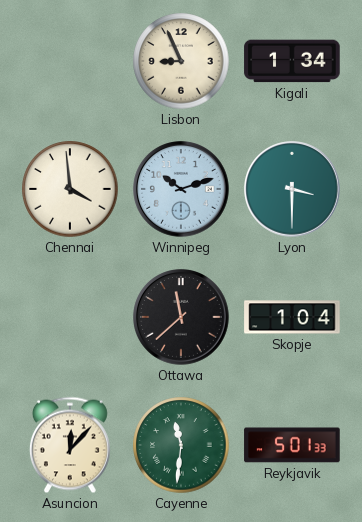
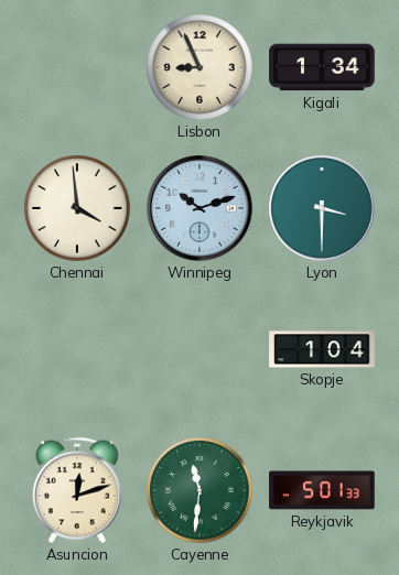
Ottawa: 11:38 -> none (181, 317)
Asuncion: 12:07 -> 12:12 (77, 490)
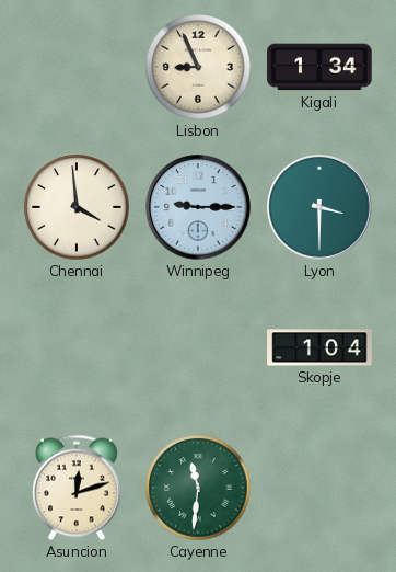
Winnipeg: 10:12 -> 9:15 (198, 207)
Reykjavik: 5:01 -> none (322, 490)
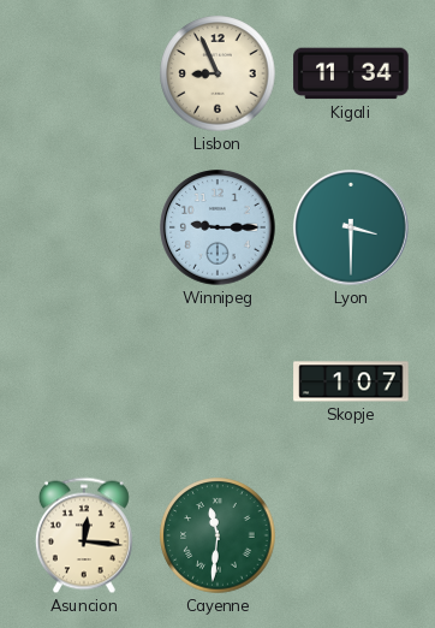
Kigali: 1:34 -> 11:34 (351, 73)
Chennai: 3:59 -> none (77, 207)
Skopje: 1:04 -> 1:07 (351, 381)
Asuncion: 12:12 -> 12:16 (84, 535)
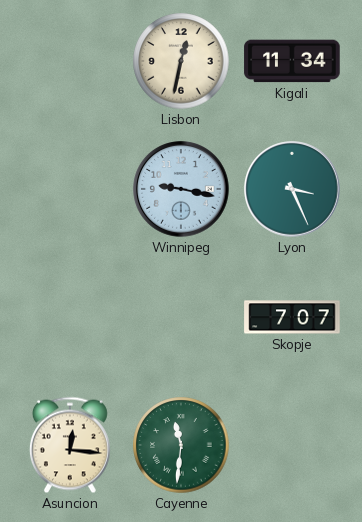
Lisbon: 8:56 -> 12:32 (181, 61)
Winnipeg: 9:15 -> 9:17 (181, 189)
Lyon: 3:30 -> 3:26 (292, 189)
Skopje: 1:07 -> 7:07 (292, 317)
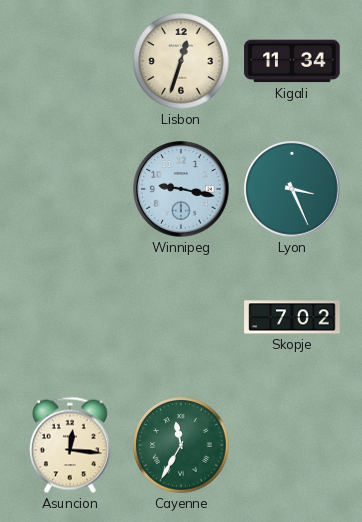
Lisbon: 12:32 -> 12:33 (181, 61)
Skopje: 7:07 -> 7:02 (292, 317)
Cayenne: 11:31 -> 11:35 (181, 445)
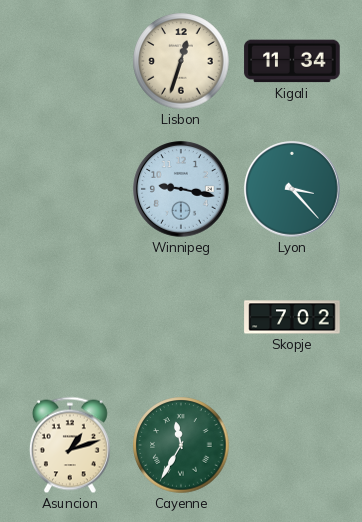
Lyon: 3:26 -> 3:23 (292, 189)
Asuncion: 12:16 -> 1:12 (70, 445)
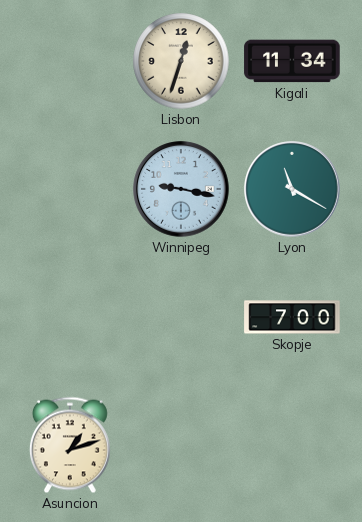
Lyon: 3:23 -> 11:20 (292, 189)
Skopje: 7:02 -> 7:00 (292, 317)
Cayenne: 11:35 -> none (181, 445)
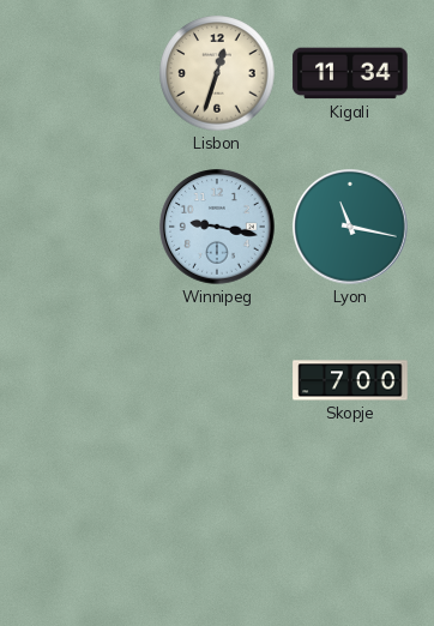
Lyon: 11:20 -> 11:17 (350, 227)
Asuncion: 1:12 -> none (70, 445)
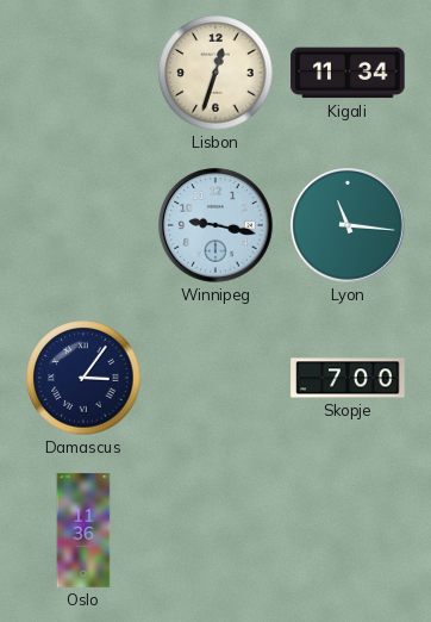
Lyon: 11:17 -> 11:16 (348, 225)
Damascus: none -> 3:06 (83, 378)
Oslo: none -> 11:36 (83, 530)
